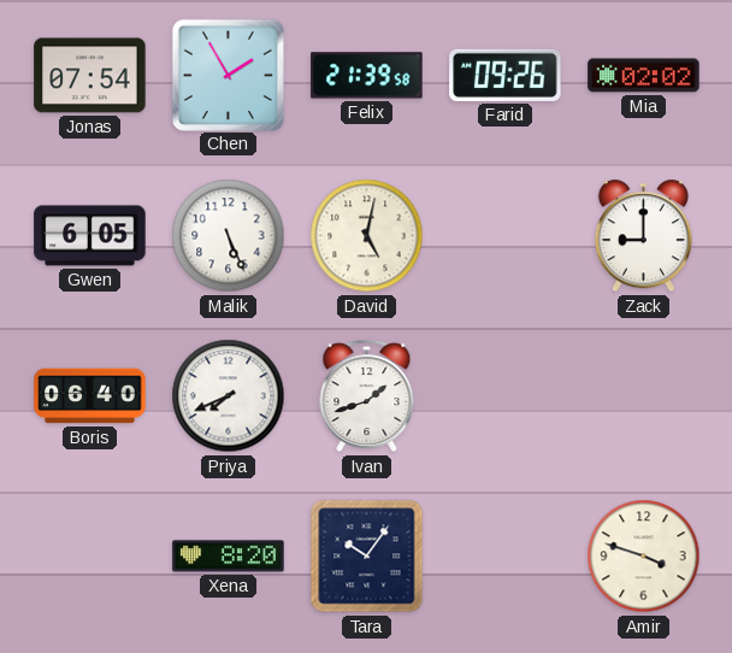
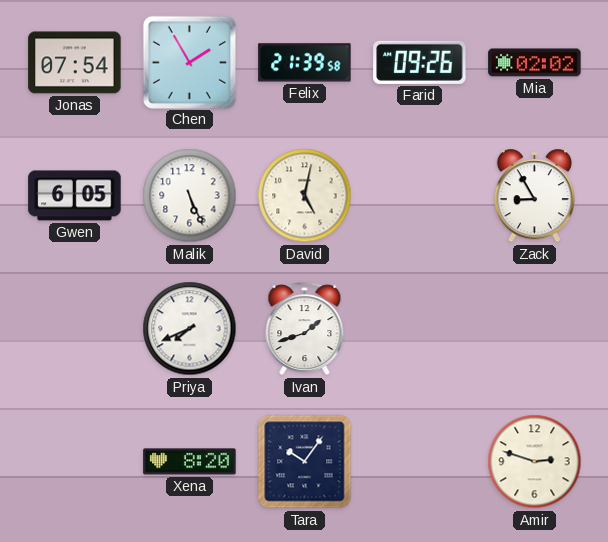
Zack: 9:00 -> 8:55 (534, 196)
Boris: 06:40 -> none (90, 396)
Amir: 3:48 -> 2:48 (535, 462)
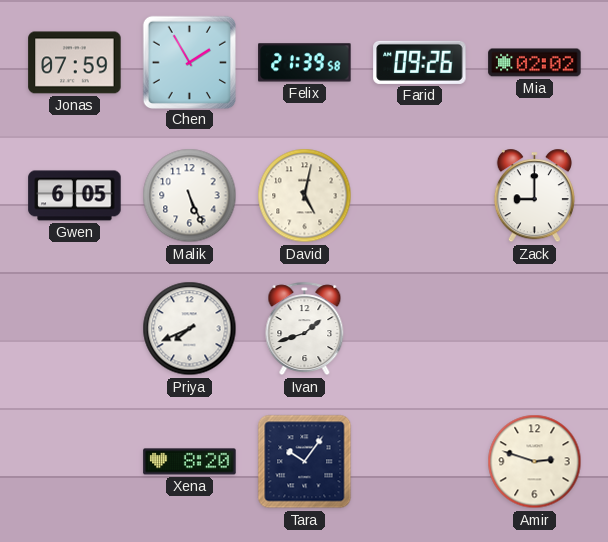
Jonas: 07:54 -> 07:59 (75, 63)
Zack: 8:55 -> 9:00 (534, 196)
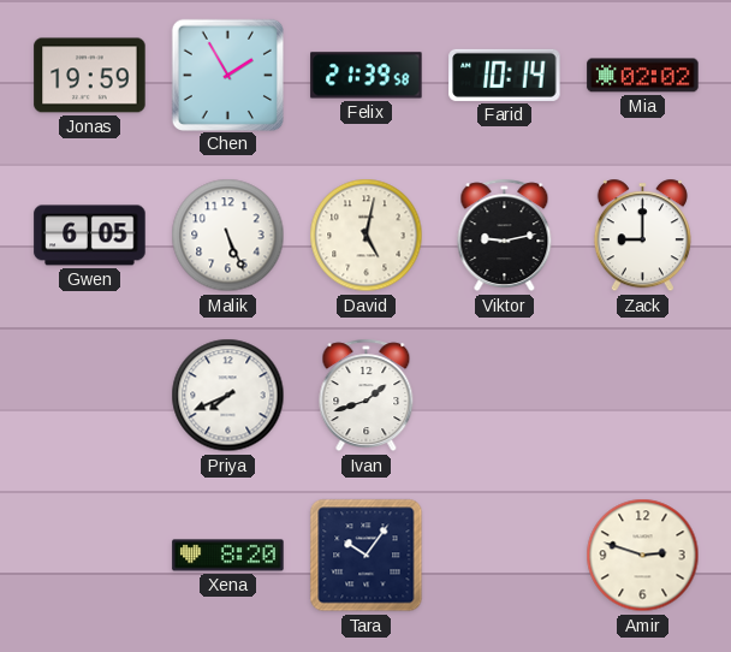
Jonas: 07:59 -> 19:59 (90, 76)
Farid: 09:26 -> 10:14 (505, 75)
Viktor: none -> 9:13 (505, 236)
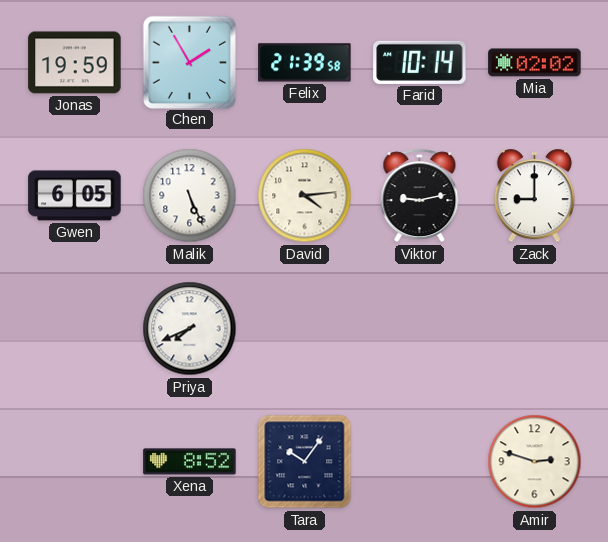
David: 5:02 -> 4:14 (305, 196)
Ivan: 1:42 -> none (367, 396)
Xena: 8:20 -> 8:52 (190, 462)
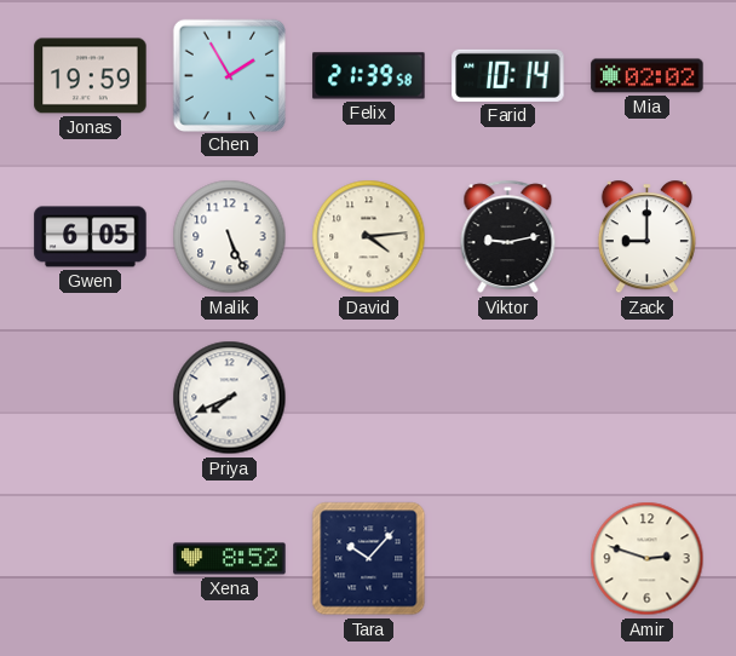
Tara: 10:06 -> 10:07 (369, 559)
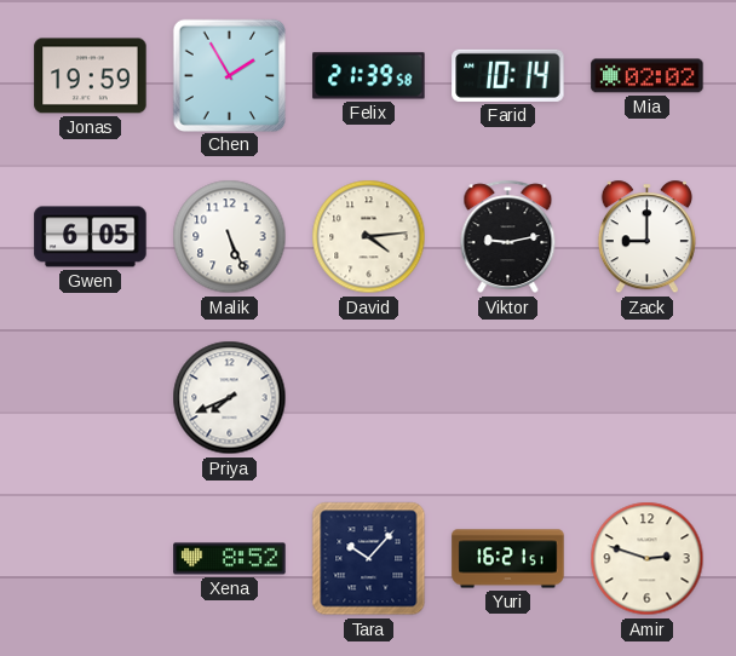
Yuri: none -> 16:21 (508, 559)
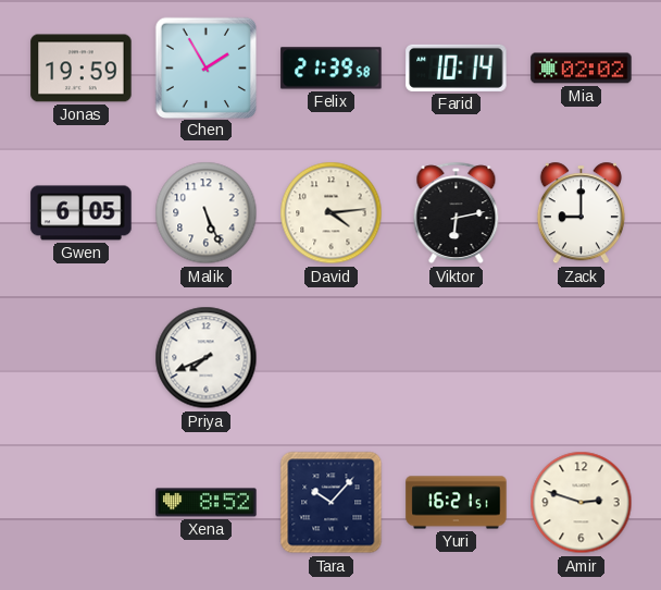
Viktor: 9:13 -> 6:13 (457, 213)
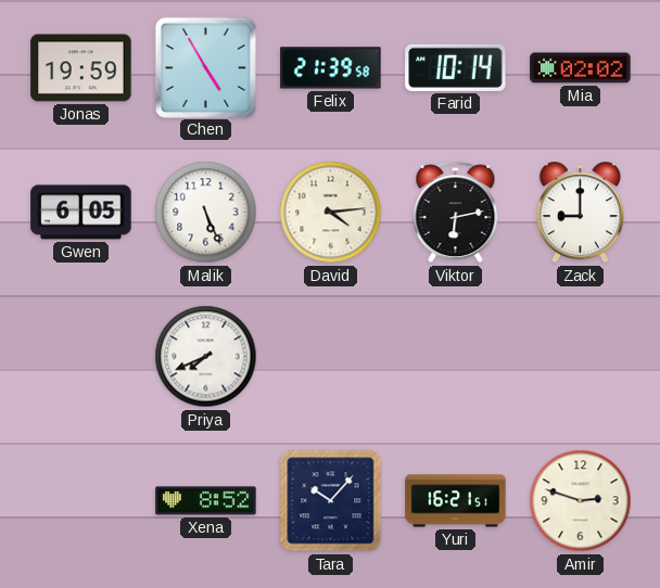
Chen: 1:55 -> 4:55 (205, 67)
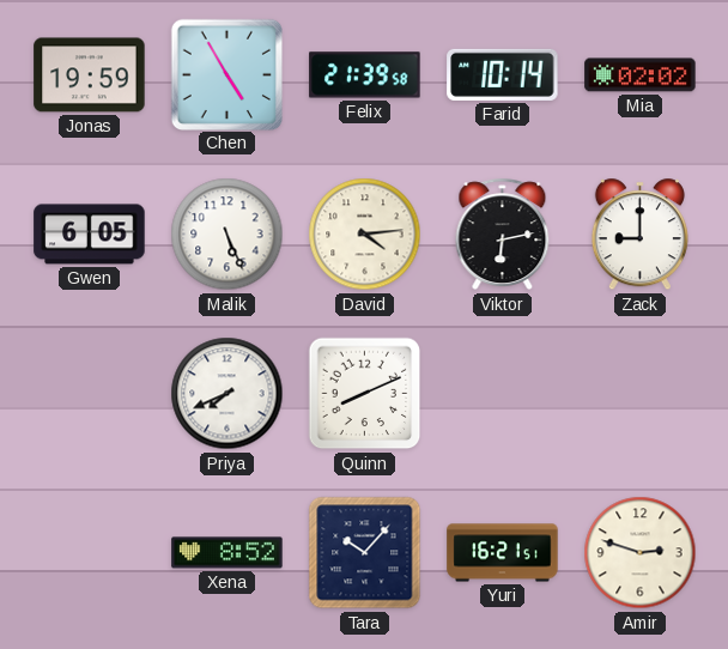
Quinn: none -> 8:11 (365, 394)
